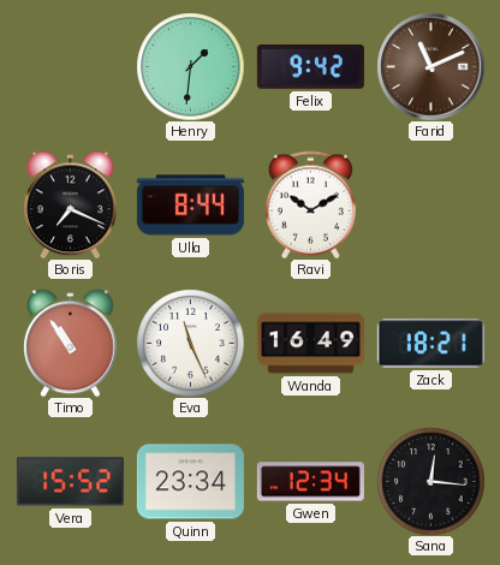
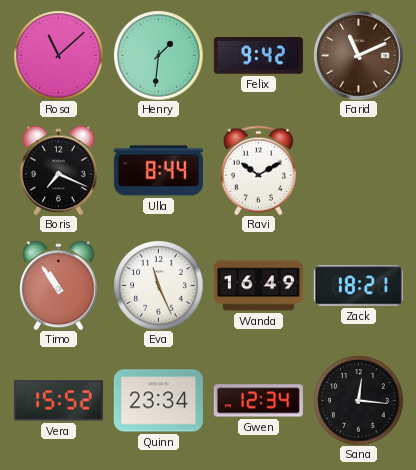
Rosa: none -> 11:08 (58, 55)
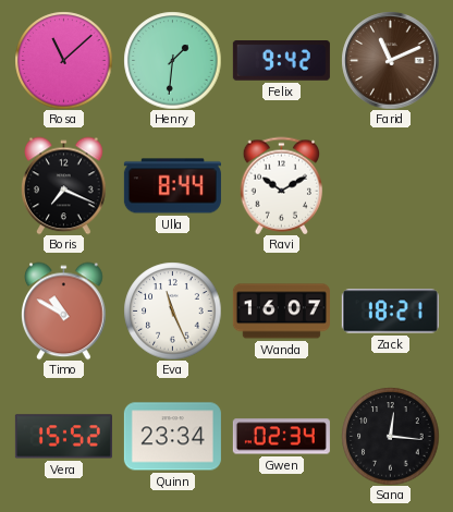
Timo: 10:54 -> 10:50 (64, 310)
Wanda: 16:49 -> 16:07 (281, 312)
Gwen: 12:34 -> 02:34 (281, 437)
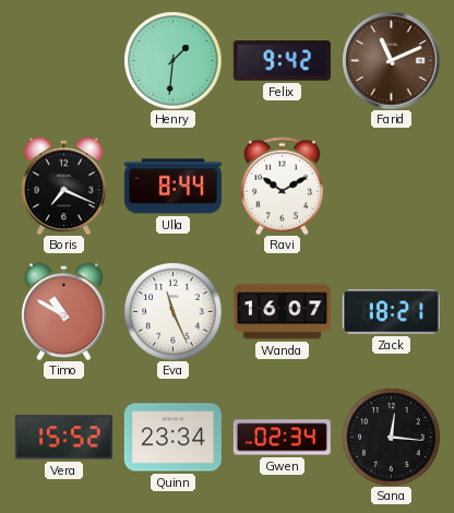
Rosa: 11:08 -> none (63, 60)
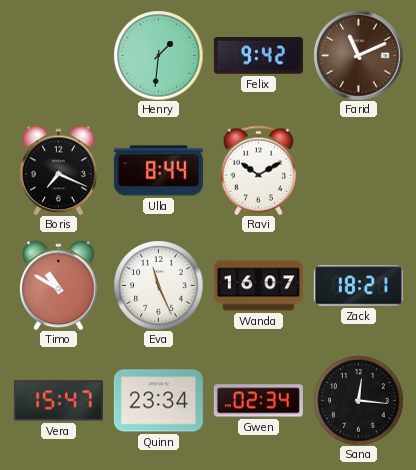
Vera: 15:52 -> 15:47 (58, 401)
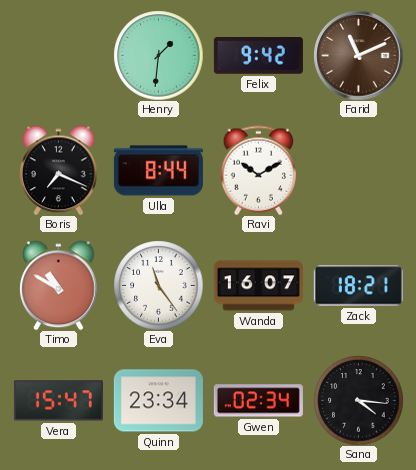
Eva: 11:26 -> 11:24 (158, 285)
Sana: 12:16 -> 4:16 (358, 400)
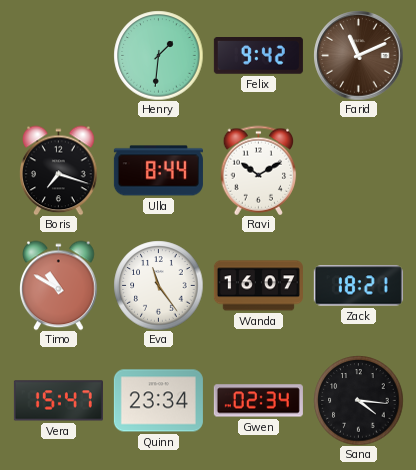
Boris: 7:19 -> 7:18 (59, 170)
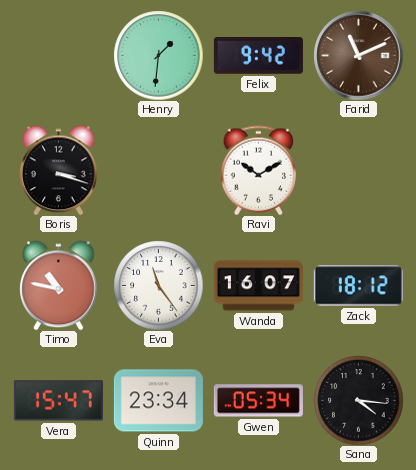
Boris: 7:18 -> 3:18 (59, 170)
Ulla: 8:44 -> none (158, 171)
Timo: 10:50 -> 10:47 (59, 285)
Zack: 18:21 -> 18:12 (358, 286)
Gwen: 02:34 -> 05:34 (258, 401)
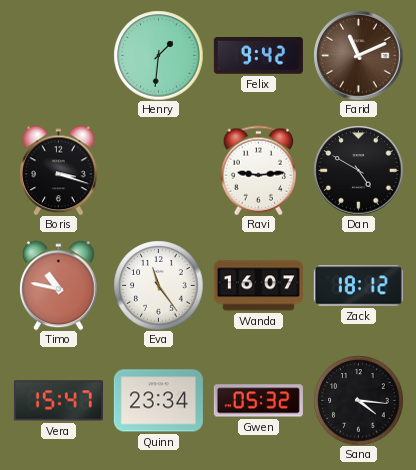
Ravi: 10:10 -> 9:14 (259, 170)
Dan: none -> 4:50 (358, 170)
Gwen: 05:34 -> 05:32 (258, 401)
